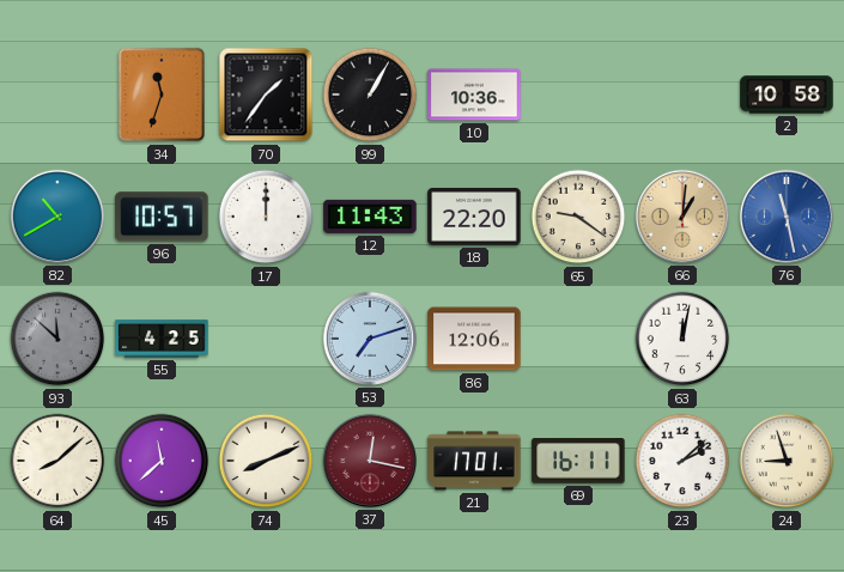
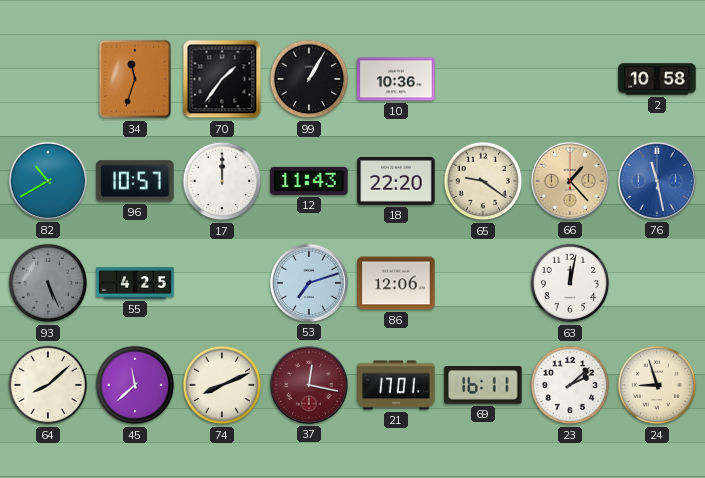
66: 1:01 -> 1:23 (570, 181)
93: 11:52 -> 5:26 (48, 283)
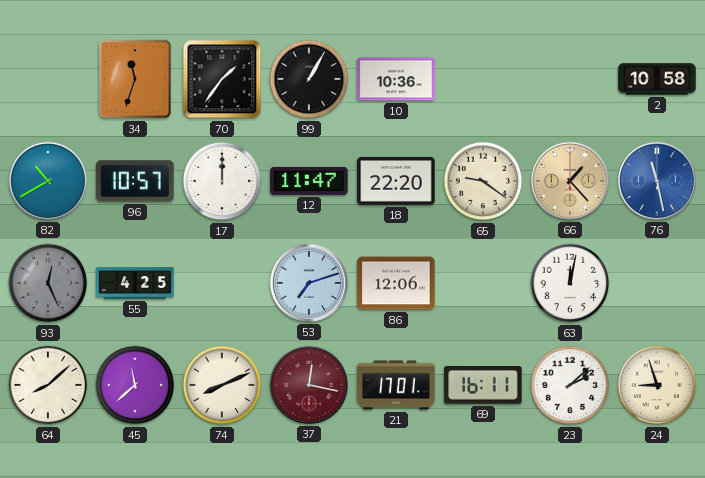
12: 11:43 -> 11:47 (309, 181)
93: 5:26 -> 12:26 (48, 283)
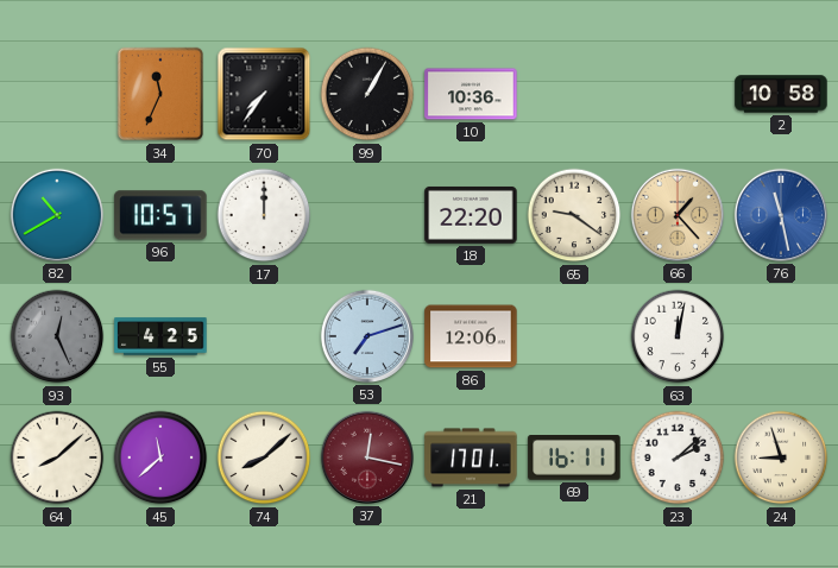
34: 11:33 -> 11:34 (160, 94)
70: 1:36 -> 7:36 (264, 94)
12: 11:47 -> none (309, 181)
74: 8:11 -> 8:08 (264, 457)
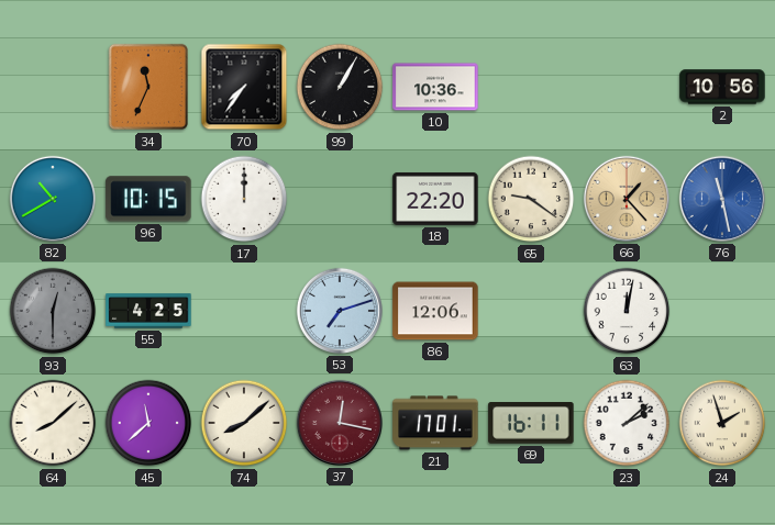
2: 10:58 -> 10:56 (722, 87)
96: 10:57 -> 10:15 (148, 199)
93: 12:26 -> 12:30 (53, 311)
24: 8:57 -> 1:57 (722, 423)
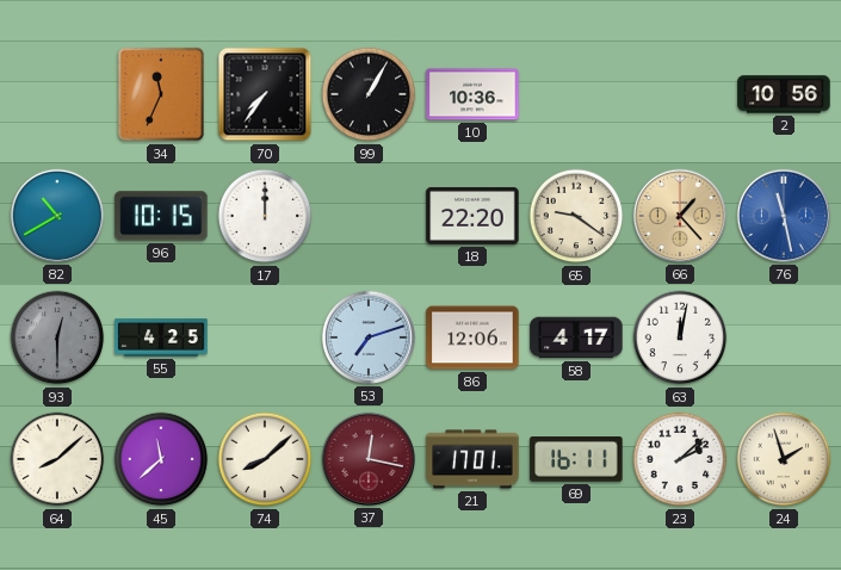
58: none -> 4:17 (576, 337)
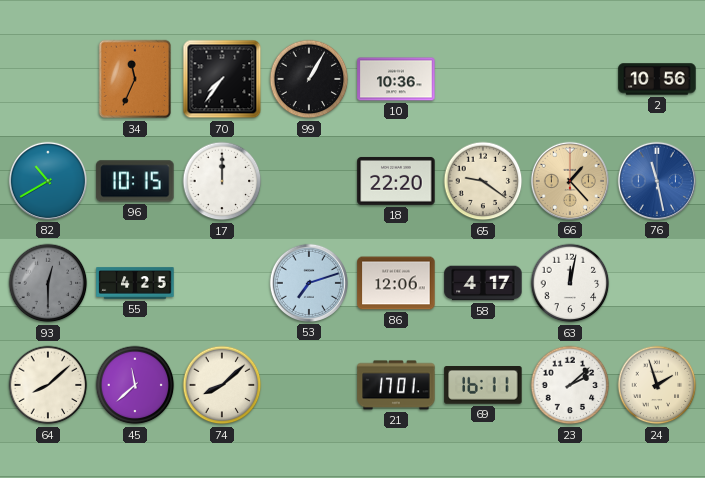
37: 12:17 -> none (369, 459)
